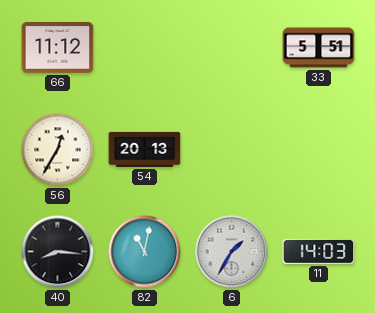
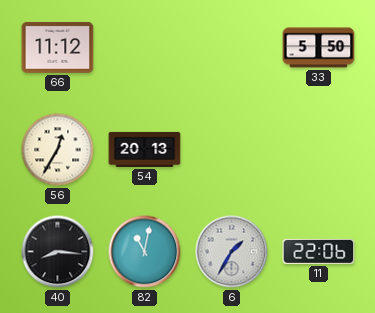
33: 5:51 -> 5:50 (319, 48)
11: 14:03 -> 22:06 (319, 251)
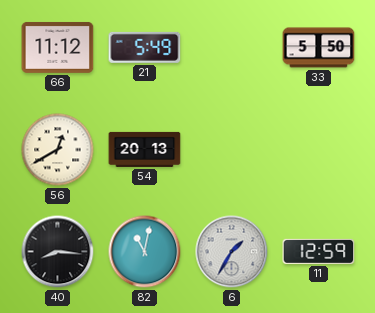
21: none -> 5:49 (145, 47)
56: 12:35 -> 12:40 (58, 150)
11: 22:06 -> 12:59 (319, 251)
